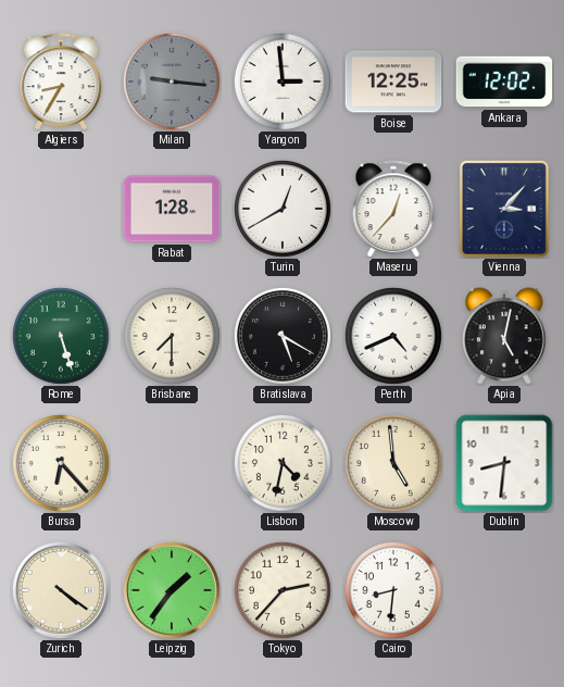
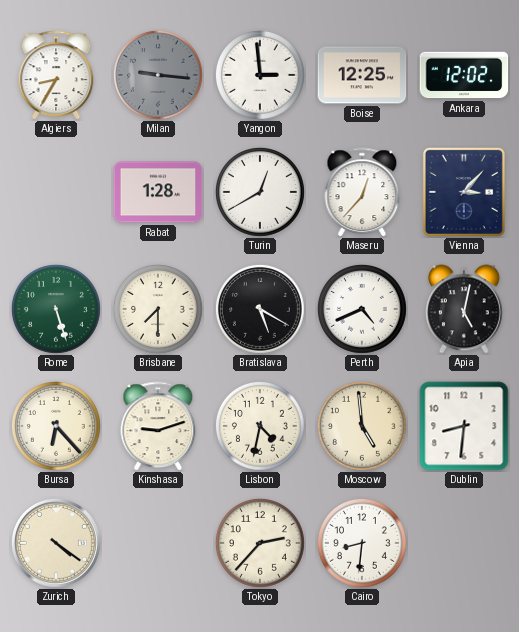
Kinshasa: none -> 9:12 (158, 426)
Leipzig: 1:36 -> none (172, 590)
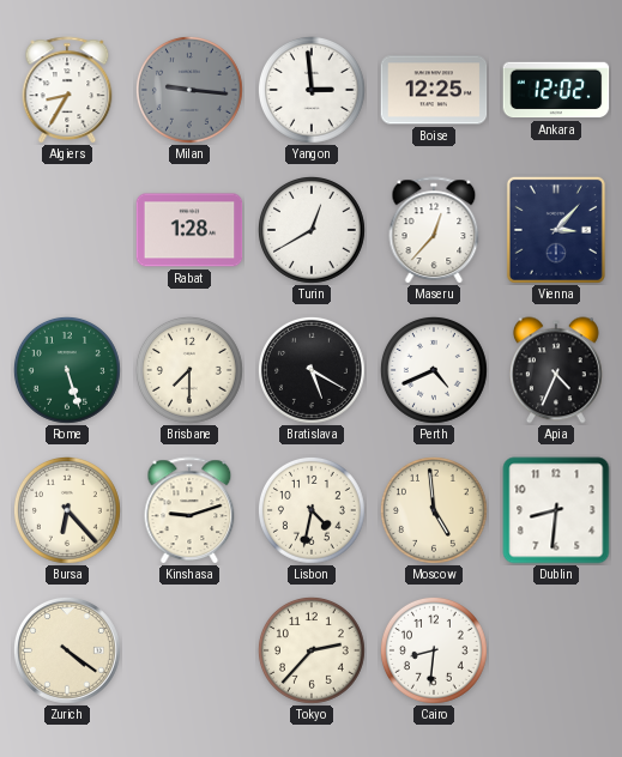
Apia: 5:02 -> 4:34 (557, 370)
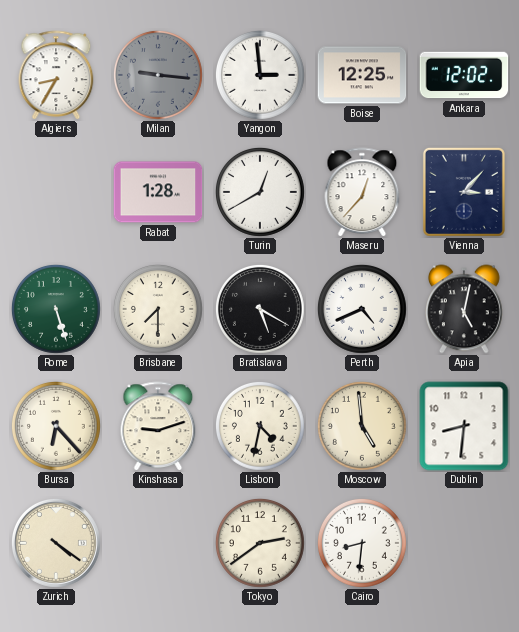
Apia: 4:34 -> 5:02 (465, 309)
Tokyo: 2:37 -> 2:39 (260, 543)
